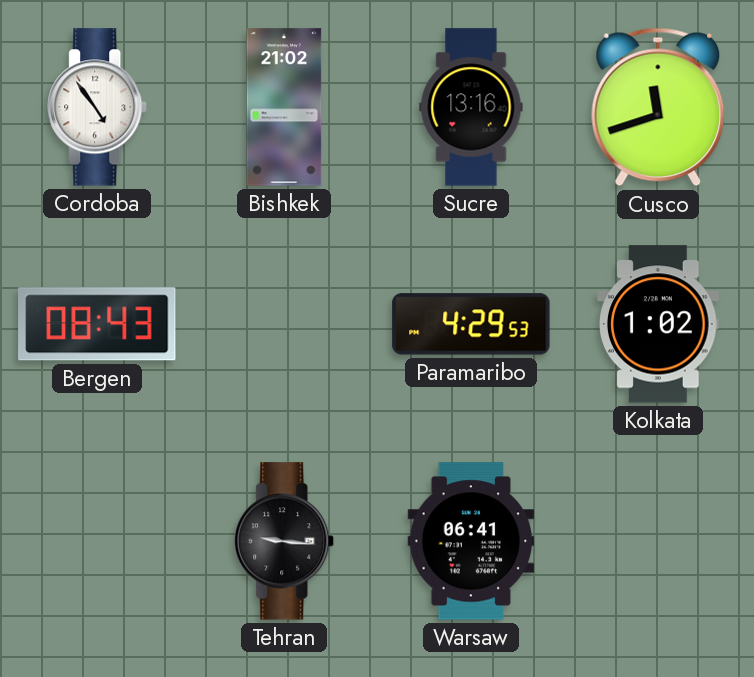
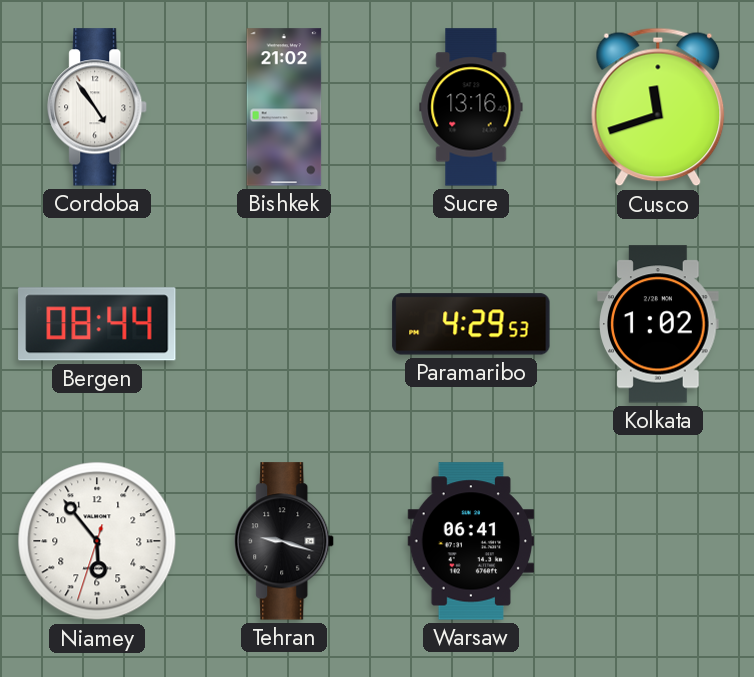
Bergen: 08:43 -> 08:44 (97, 324)
Niamey: none -> 5:53 (97, 541)
Tehran: 9:16 -> 9:18 (285, 541)
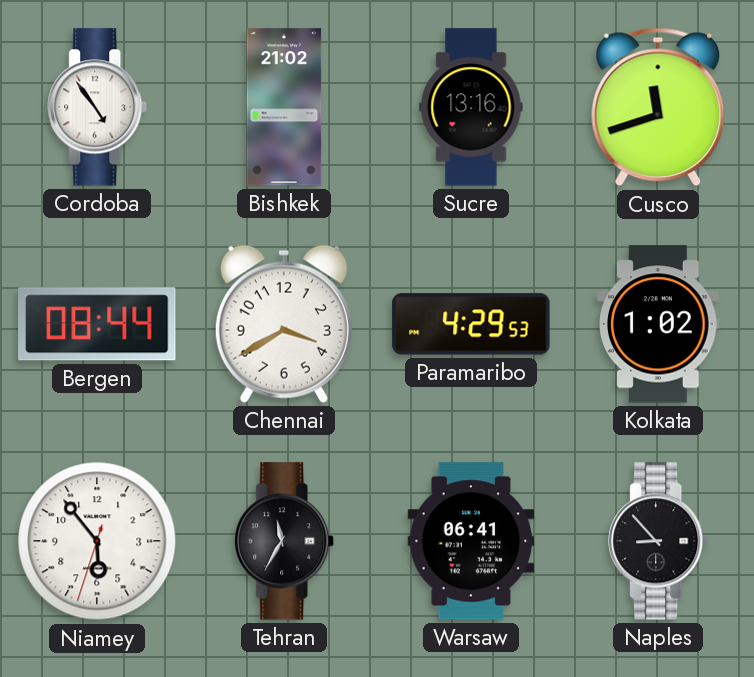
Chennai: none -> 3:40 (284, 324)
Tehran: 9:18 -> 11:35 (285, 541)
Naples: none -> 8:53 (659, 541)
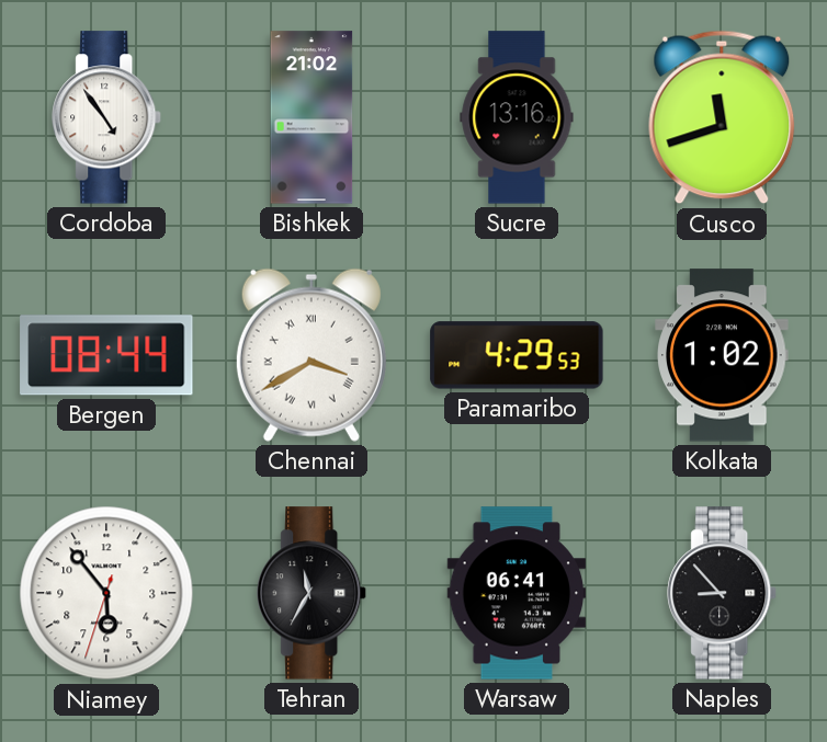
Chennai numerals: Arabic -> Roman (311, 355)
